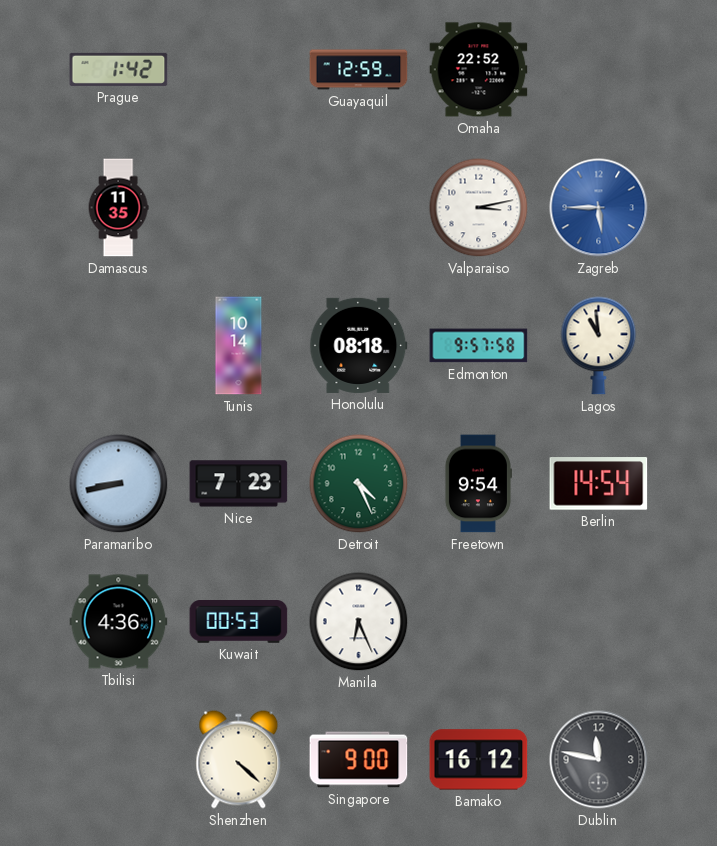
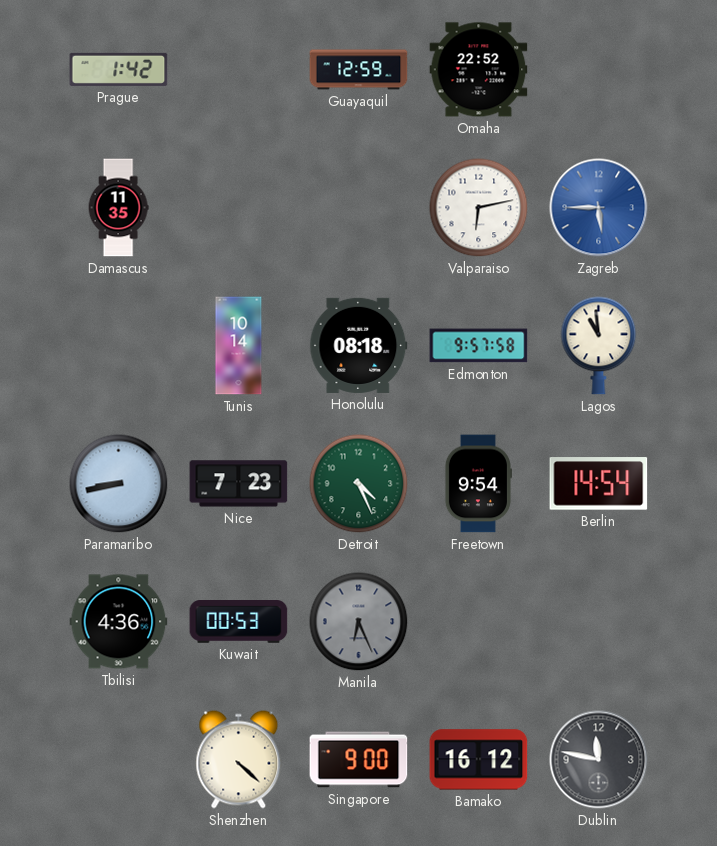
Valparaiso: 3:13 -> 6:13 (479, 208)
Manila dial: white -> grey (359, 622)
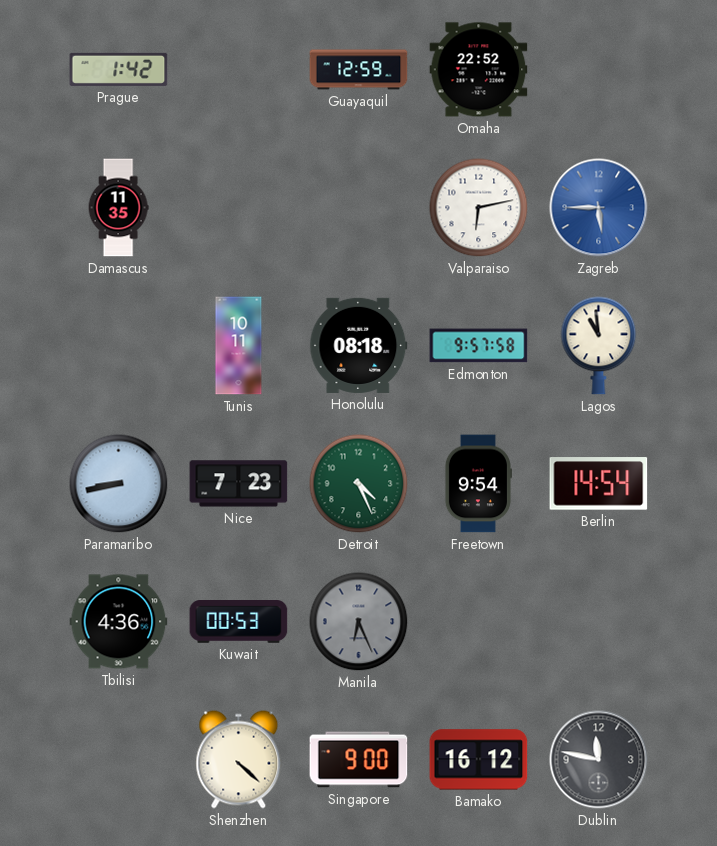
Tunis: 10:14 -> 10:11 (239, 346)
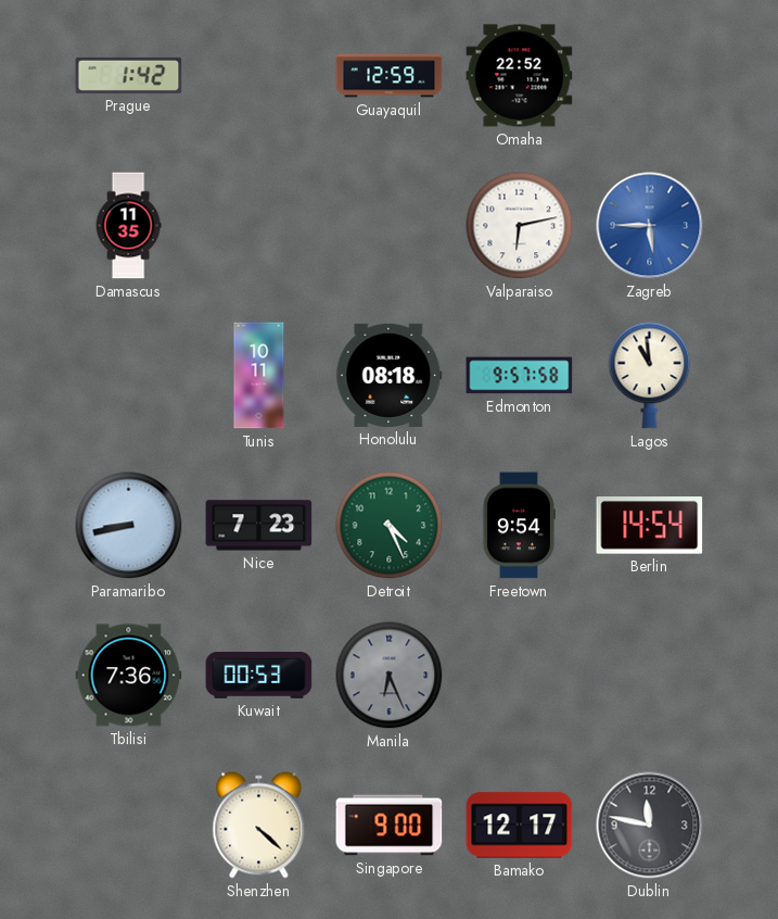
Tbilisi: 4:36 -> 7:36 (129, 676)
Bamako: 16:12 -> 12:17 (520, 826)
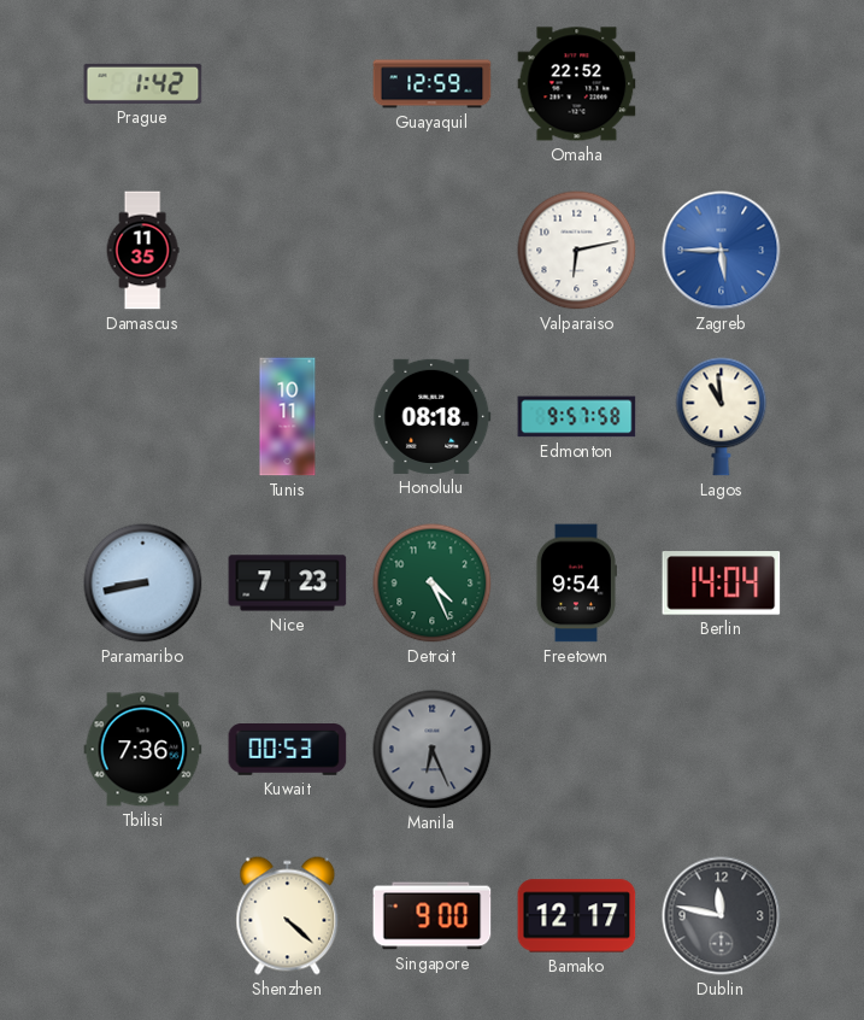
Berlin: 14:54 -> 14:04 (722, 584)
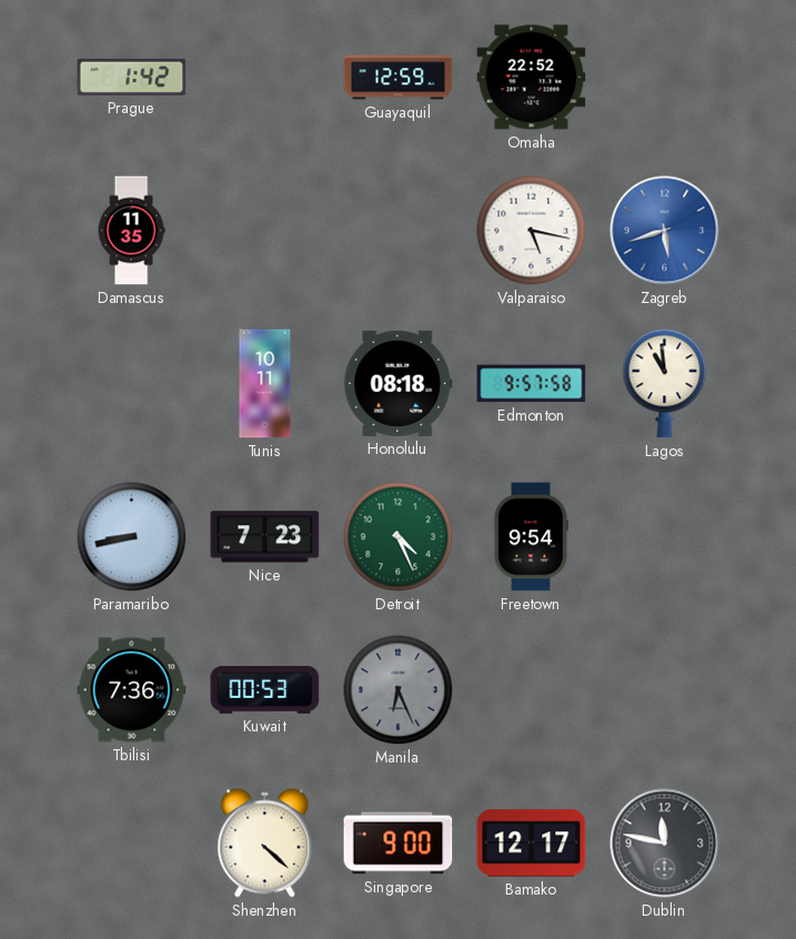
Valparaiso: 6:13 -> 5:17 (532, 231)
Zagreb: 5:45 -> 5:42 (665, 231)
Berlin: 14:04 -> none (722, 584)
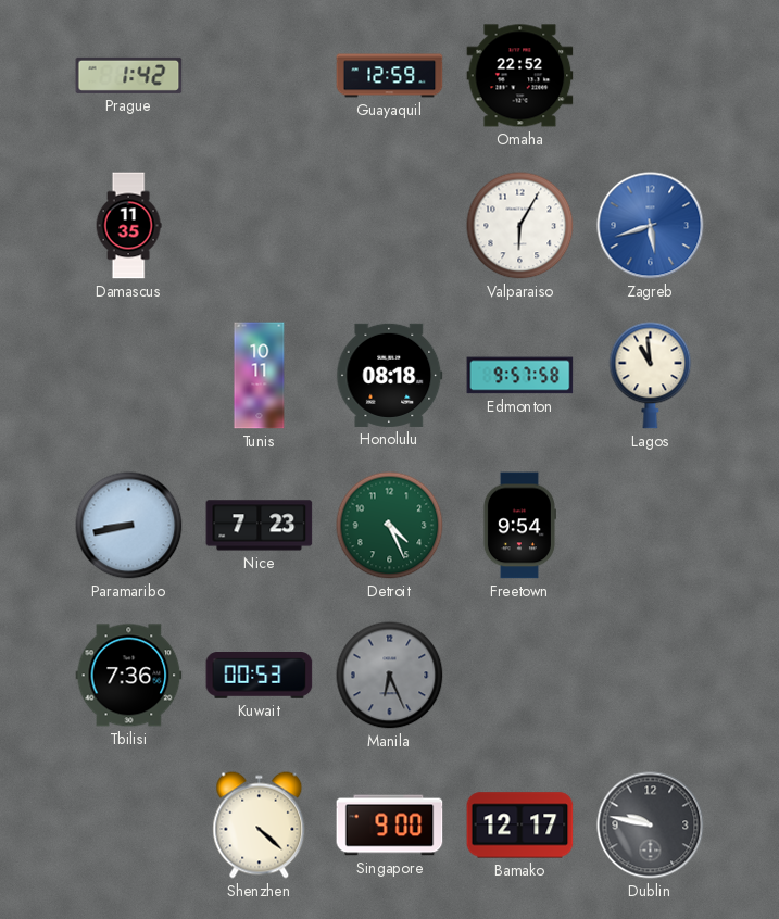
Valparaiso: 5:17 -> 6:05 (520, 226)
Dublin: 11:47 -> 9:47 (651, 826)
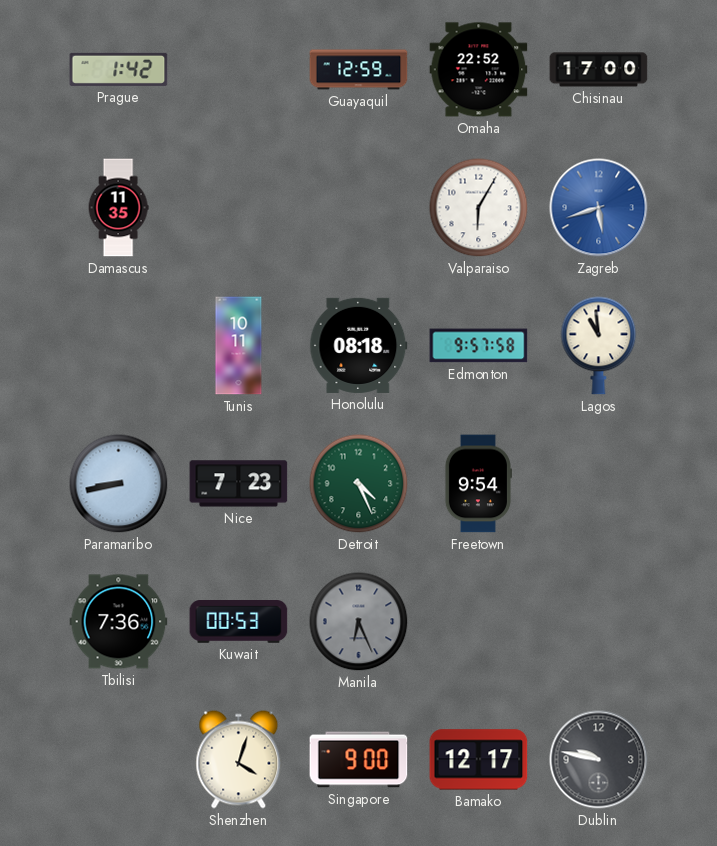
Chisinau: none -> 17:00 (599, 70)
Shenzhen: 4:22 -> 4:03 (239, 760)
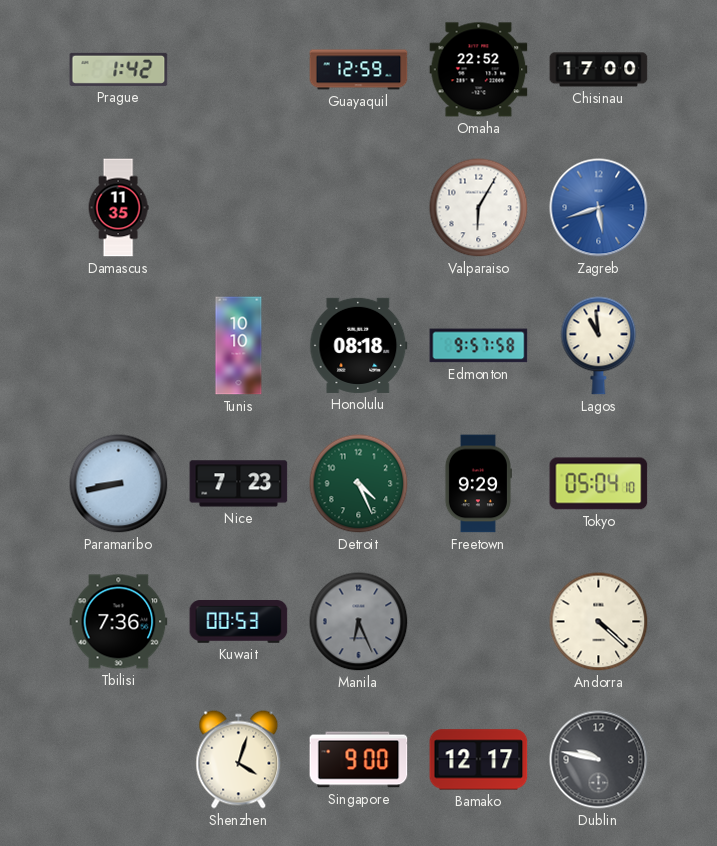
Tunis: 10:11 -> 10:10 (239, 346)
Freetown: 9:54 -> 9:29 (478, 484)
Tokyo: none -> 05:04 (599, 484)
Andorra: none -> 4:22 (599, 622)
